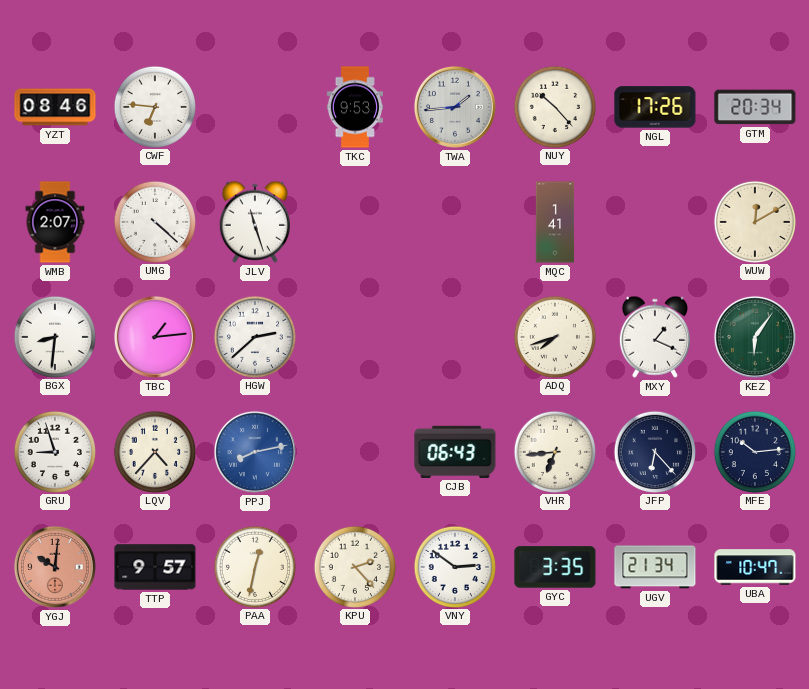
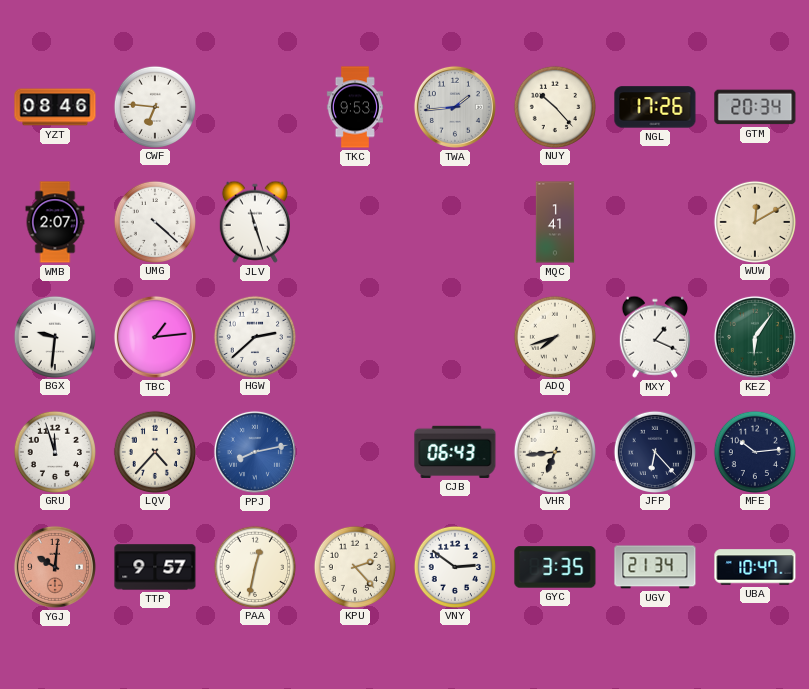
BGX: 8:31 -> 9:31 (54, 336)
GRU: 8:57 -> 11:57 (54, 451)
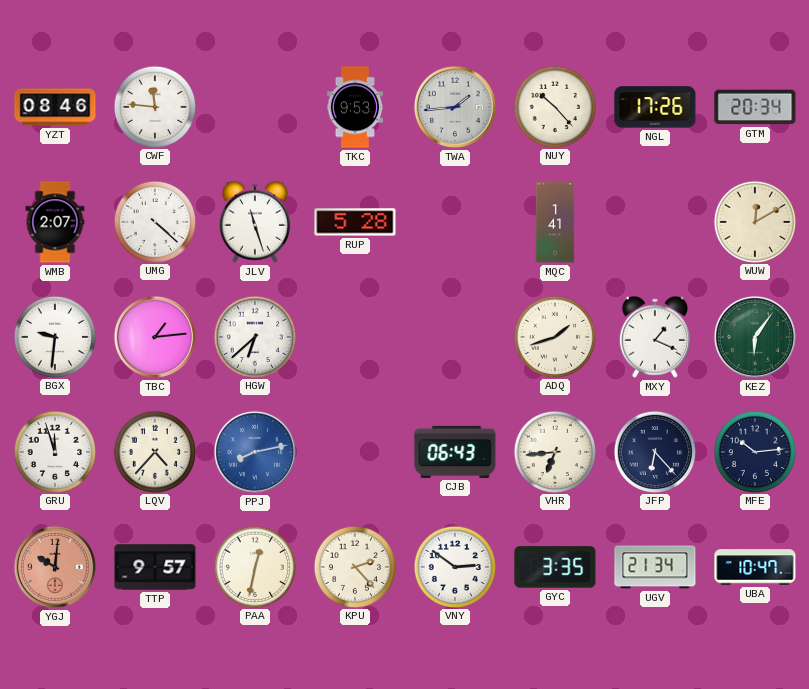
CWF: 6:46 -> 11:46 (154, 106)
RUP: none -> 5:28 (355, 222)
HGW: 2:38 -> 6:38 (254, 336)
ADQ: 7:42 -> 1:42 (554, 336)
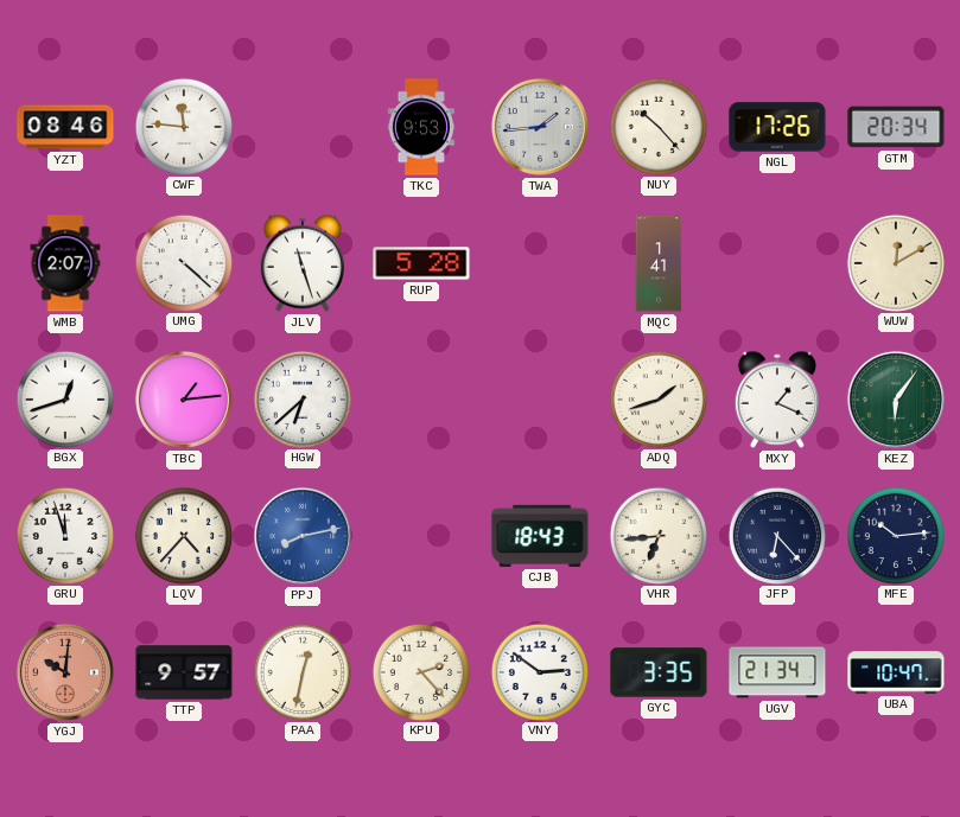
BGX: 9:31 -> 12:42 (64, 398)
CJB: 06:43 -> 18:43 (540, 536)
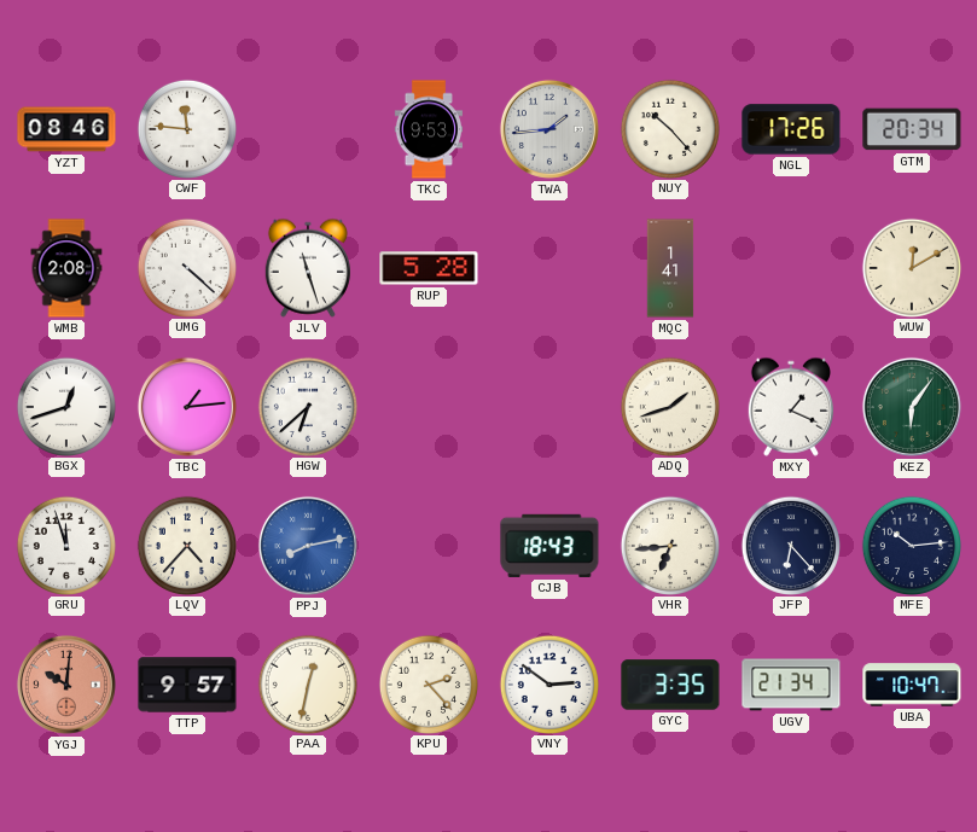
WMB: 2:07 -> 2:08 (66, 268)
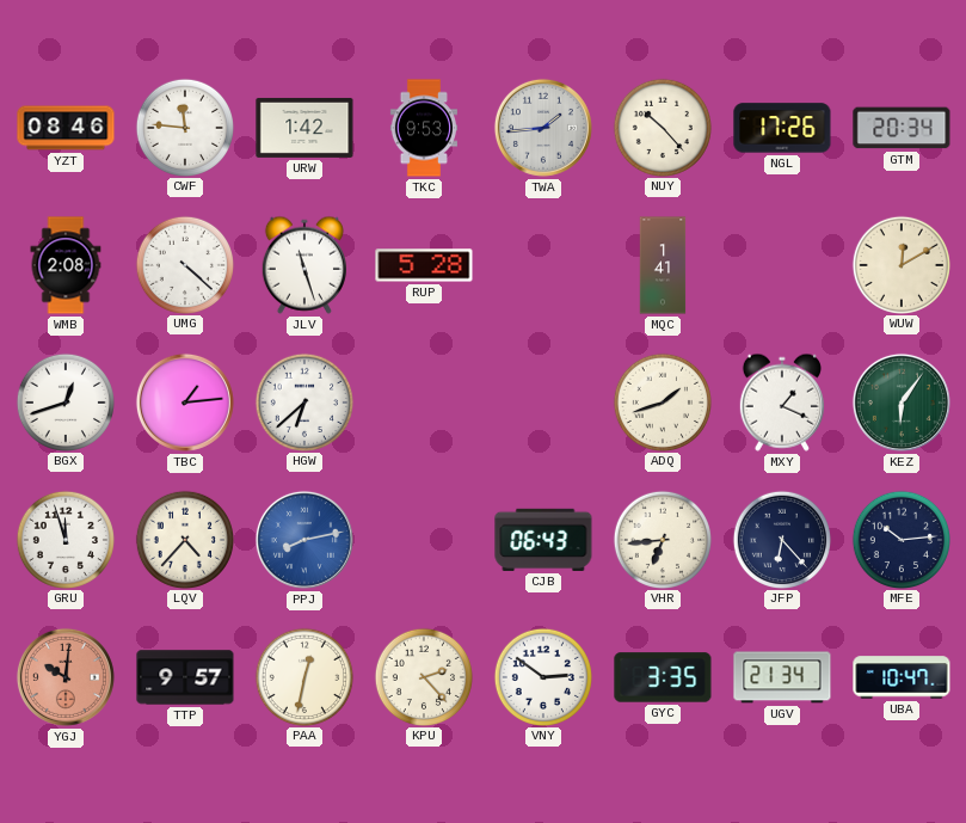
URW: none -> 1:42 (304, 128)
CJB: 18:43 -> 06:43 (543, 540)
